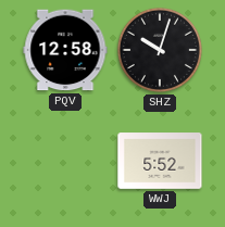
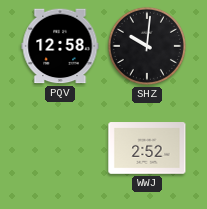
SHZ: 10:03 -> 10:01 (147, 46)
WWJ: 5:52 -> 2:52 (147, 148)
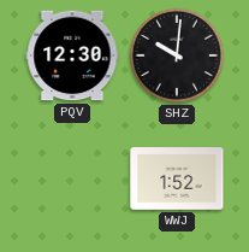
PQV: 12:58 -> 12:30 (72, 55)
WWJ: 2:52 -> 1:52 (177, 178)
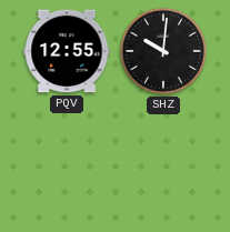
PQV: 12:30 -> 12:55 (67, 51)
WWJ: 1:52 -> none (177, 178)
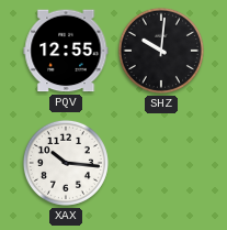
XAX: none -> 10:16 (66, 163)
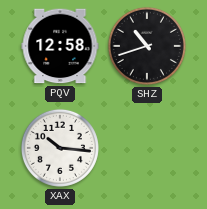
PQV: 12:55 -> 12:58 (60, 46)
SHZ: 10:01 -> 10:42 (147, 46)
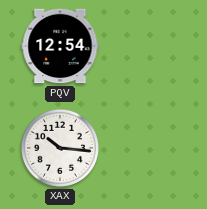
PQV: 12:58 -> 12:54 (60, 46)
SHZ: 10:42 -> none (147, 46)
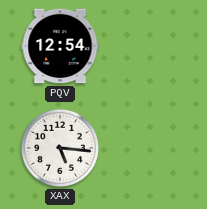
XAX: 10:16 -> 5:16 (60, 148)
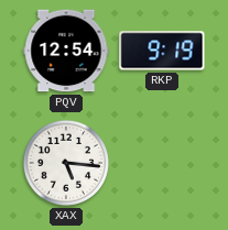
RKP: none -> 9:19 (162, 51)
